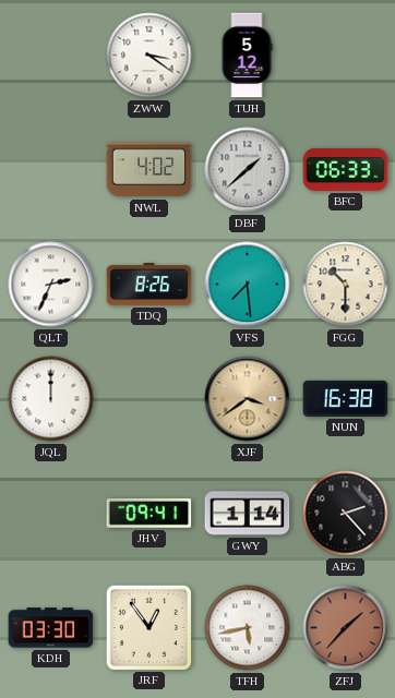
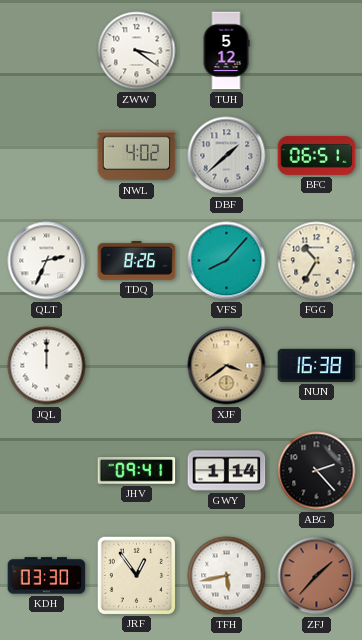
BFC: 06:33 -> 06:51 (317, 155)
VFS: 7:29 -> 8:07 (227, 261)
FGG: 10:30 -> 10:35 (317, 261)
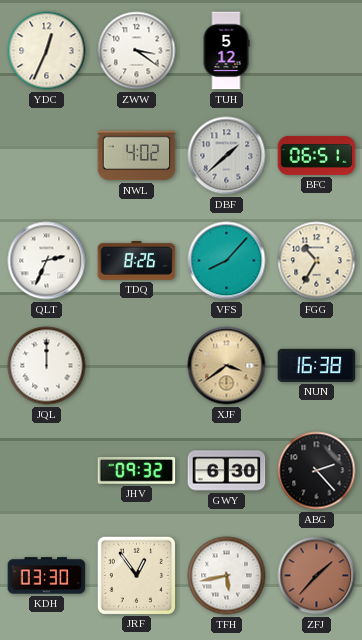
YDC: none -> 12:34 (47, 51)
JHV: 09:41 -> 09:32 (137, 471)
GWY: 1:14 -> 6:30 (227, 471)
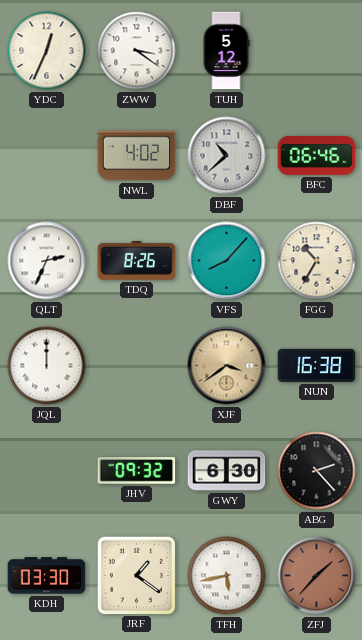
DBF: 1:38 -> 10:38 (227, 156)
BFC: 06:51 -> 06:46 (317, 155)
JRF: 12:54 -> 1:21 (136, 575)
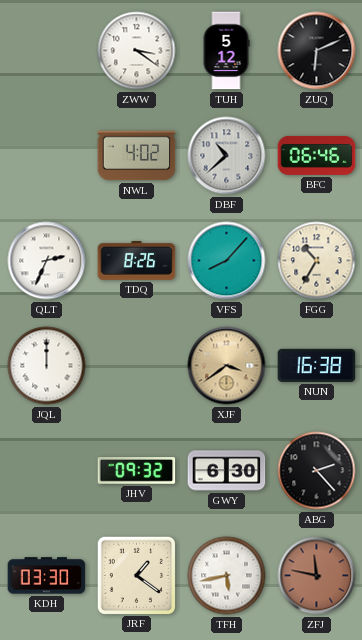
YDC: 12:34 -> none (47, 51)
ZUQ: none -> 6:11 (317, 51)
ZFJ: 1:37 -> 11:47 (317, 576)
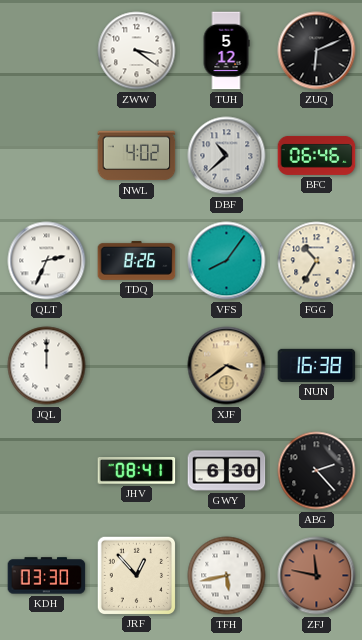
VFS: 8:07 -> 8:06 (227, 261)
JHV: 09:32 -> 08:41 (137, 471)
JRF: 1:21 -> 12:53 (136, 575)
